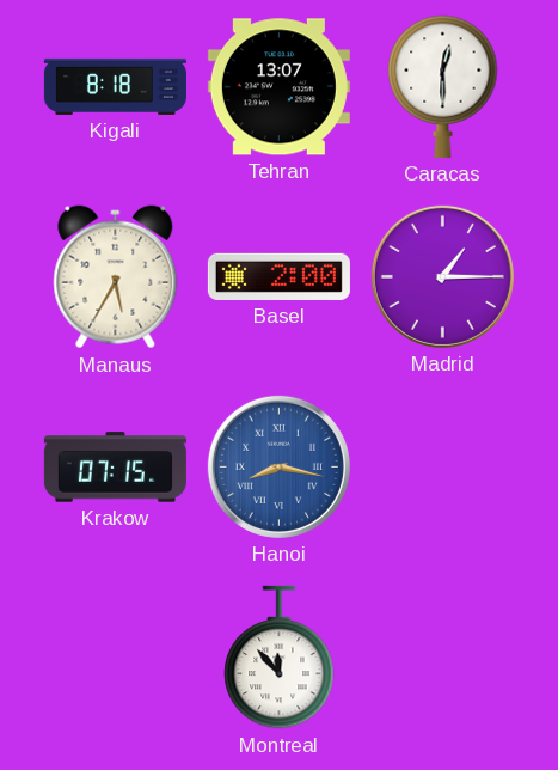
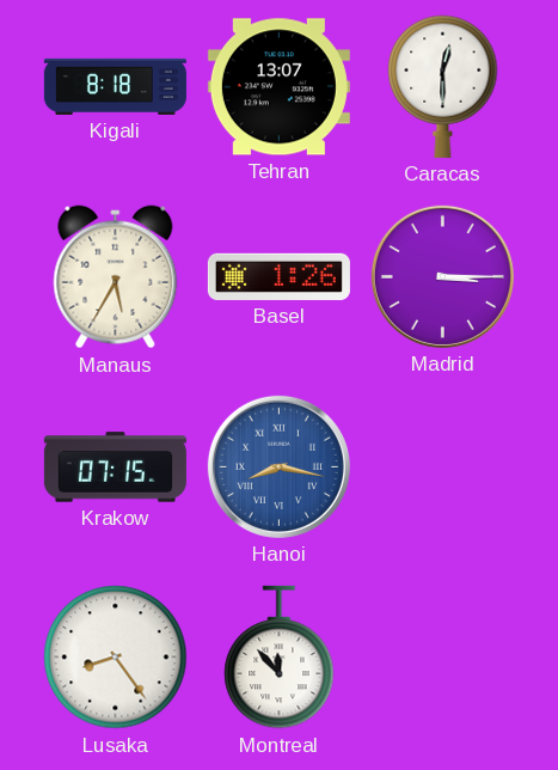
Basel: 2:00 -> 1:26 (278, 276)
Madrid: 1:15 -> 3:15 (442, 276)
Lusaka: none -> 8:24 (116, 658)
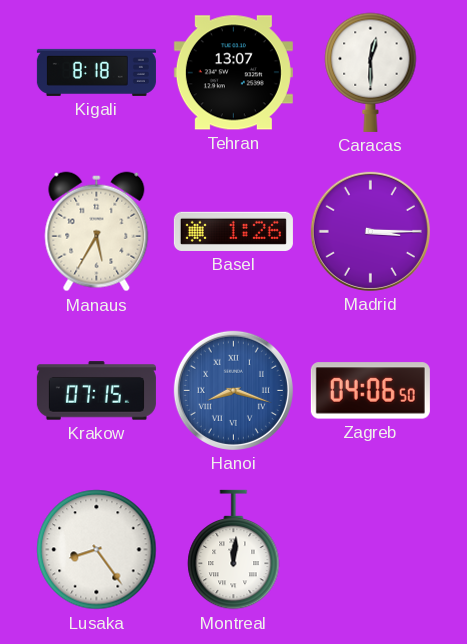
Hanoi: 8:17 -> 8:18 (233, 390)
Zagreb: none -> 04:06 (370, 391)
Montreal: 11:53 -> 12:01 (234, 550)
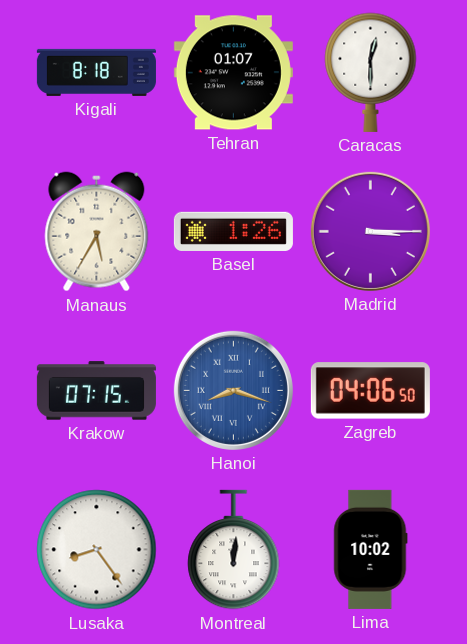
Tehran: 13:07 -> 01:07 (233, 73)
Lima: none -> 10:02 (371, 549)
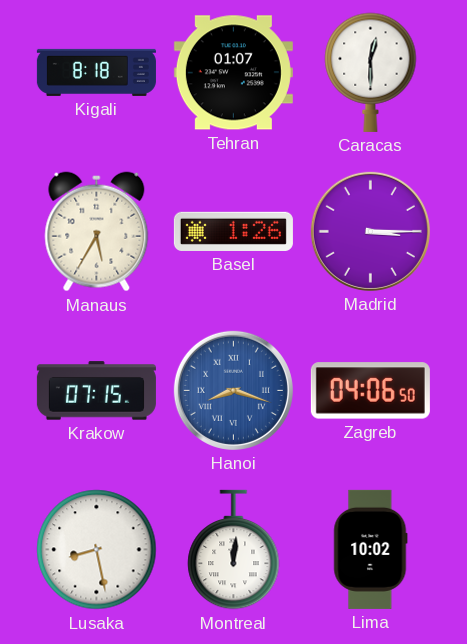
Lusaka: 8:24 -> 8:28 (97, 550)
